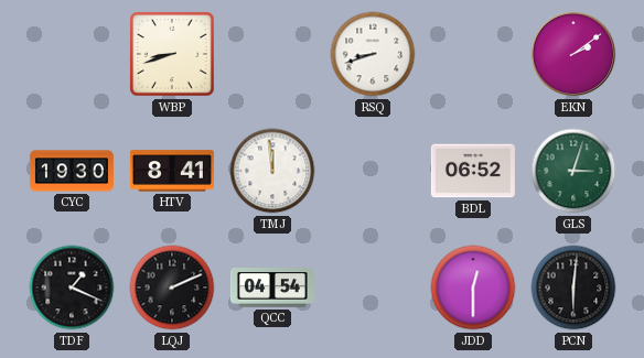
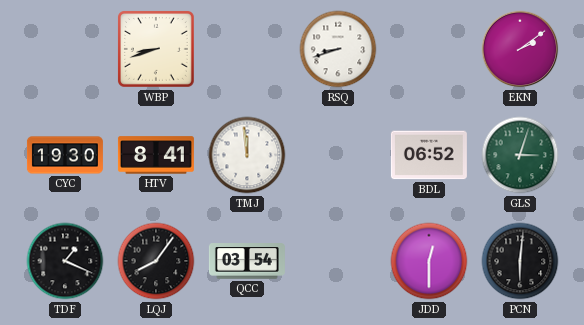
LQJ: 2:11 -> 8:06 (156, 261)
QCC: 04:54 -> 03:54 (247, 261)
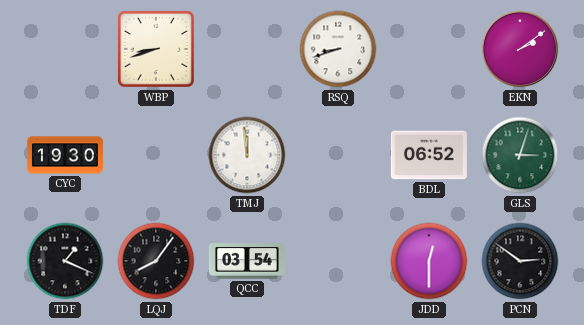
HTV: 8:41 -> none (156, 155)
PCN: 6:01 -> 2:51 (520, 261)
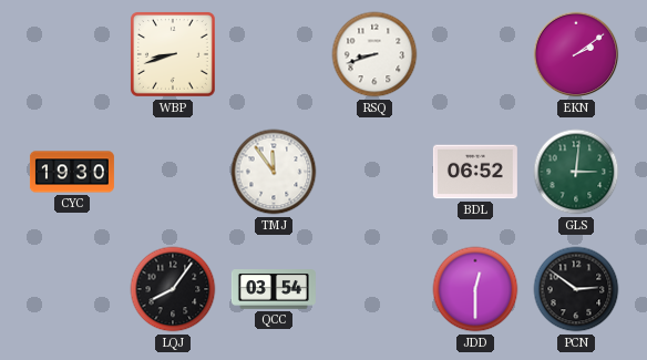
TMJ: 11:59 -> 11:54 (274, 172)
GLS: 3:03 -> 3:01 (576, 172)
TDF: 1:19 -> none (65, 261)
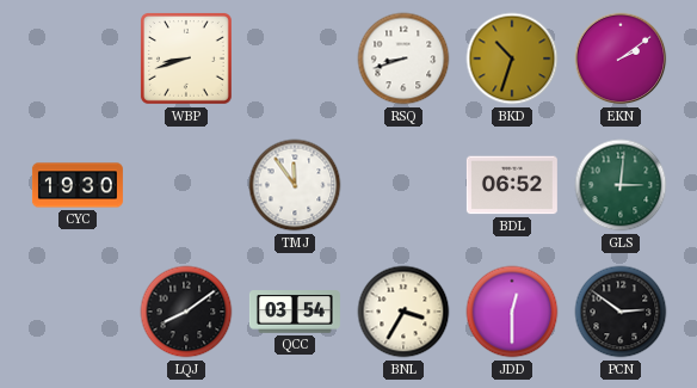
BKD: none -> 10:33 (512, 58)
LQJ: 8:06 -> 8:09 (186, 312)
BNL: none -> 3:35 (403, 312)
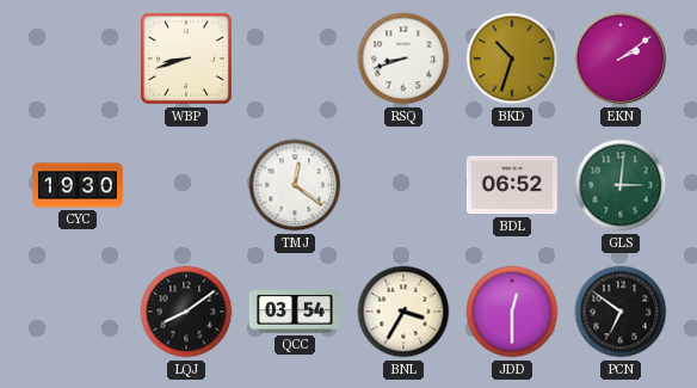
TMJ: 11:54 -> 12:21 (295, 185)
PCN: 2:51 -> 6:51 (621, 312)
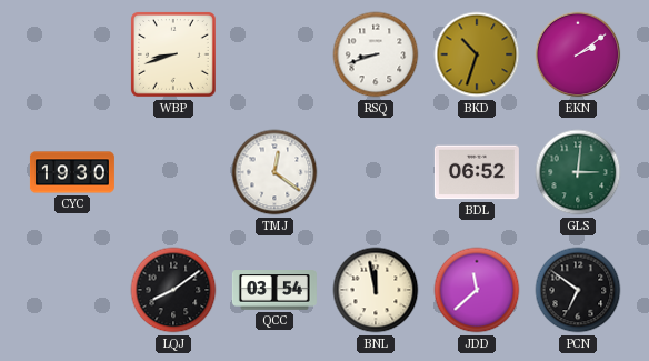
BNL: 3:35 -> 11:58 (376, 290)
JDD: 12:30 -> 11:38 (477, 290)
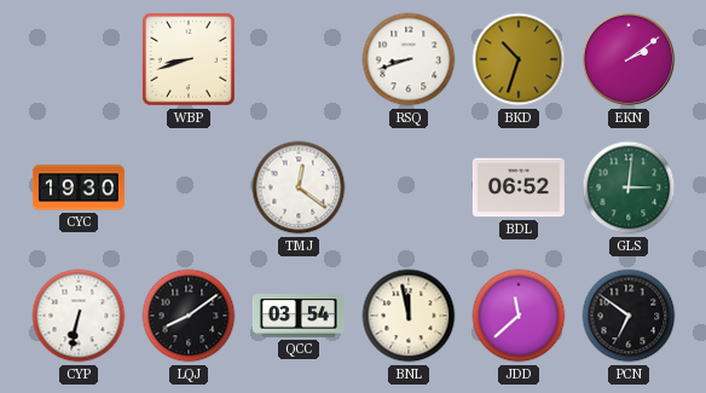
CYP: none -> 6:32 (79, 316)
